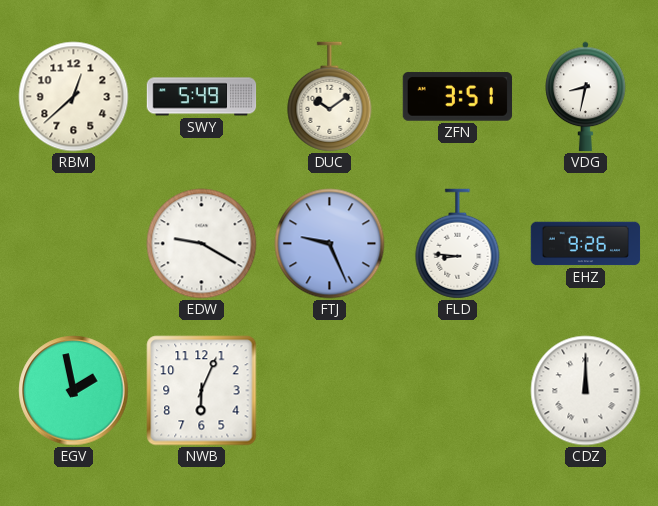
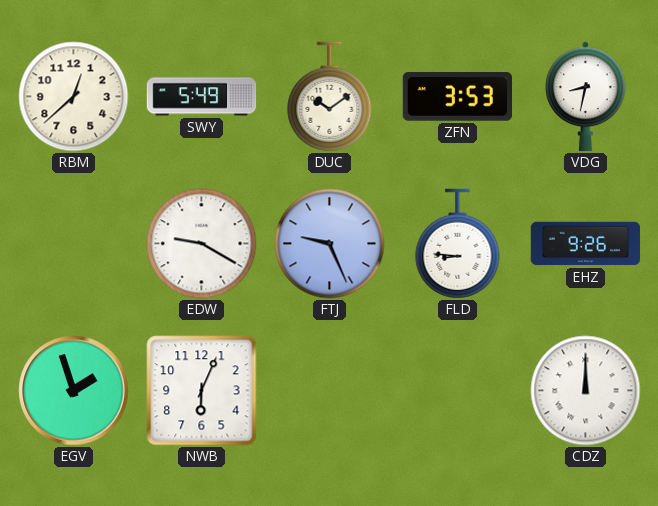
ZFN: 3:51 -> 3:53 (458, 97)
EGV: 1:58 -> 1:57 (74, 391)
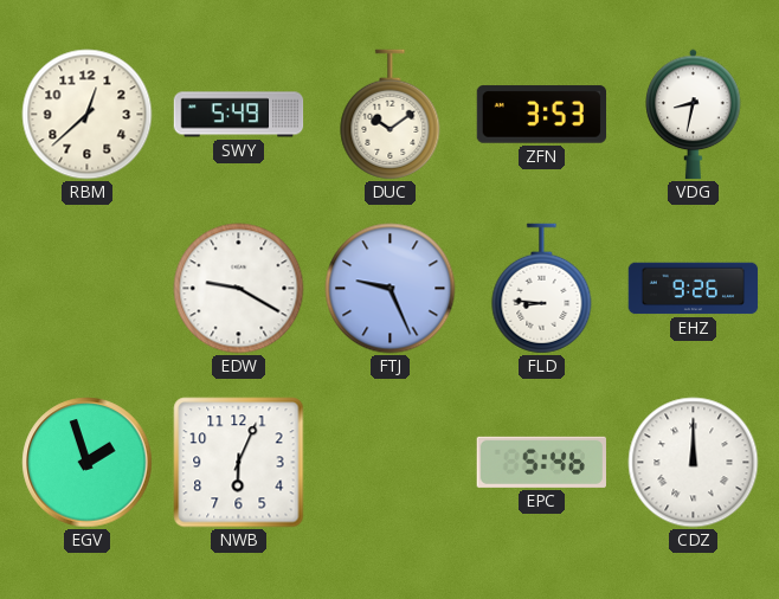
EPC: none -> 5:46 (541, 462)
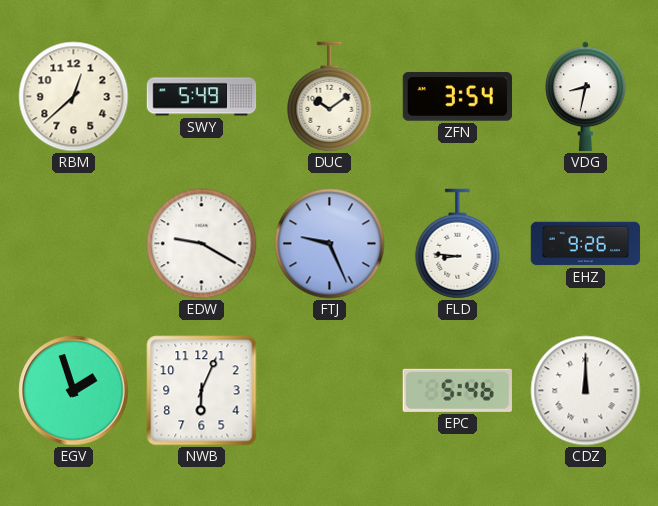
ZFN: 3:53 -> 3:54 (458, 97)
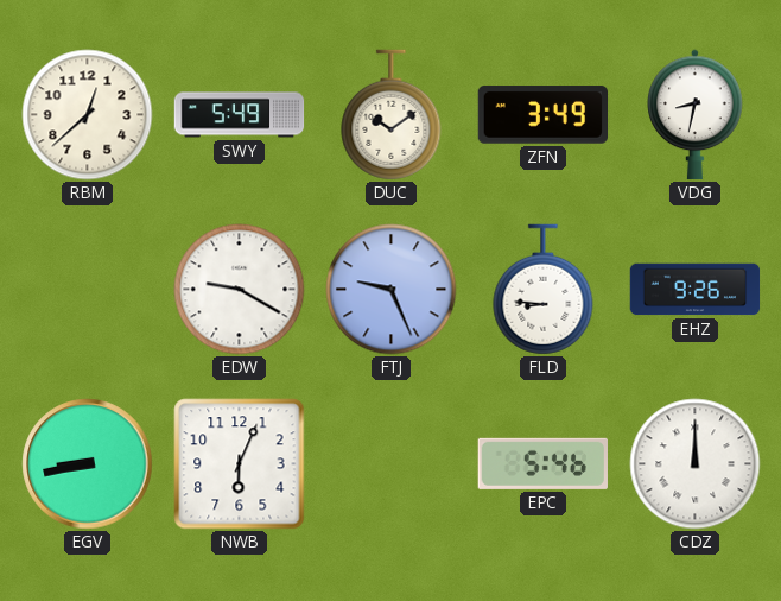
ZFN: 3:54 -> 3:49 (544, 115)
EGV: 1:57 -> 8:43 (88, 464)
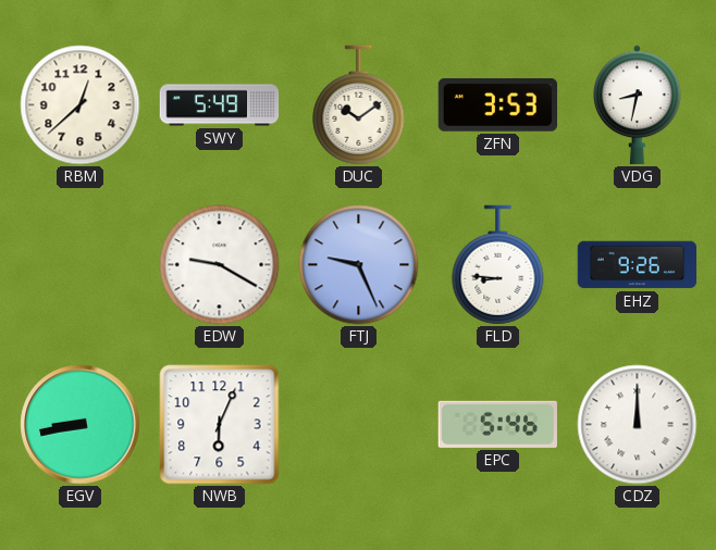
ZFN: 3:49 -> 3:53 (498, 105)
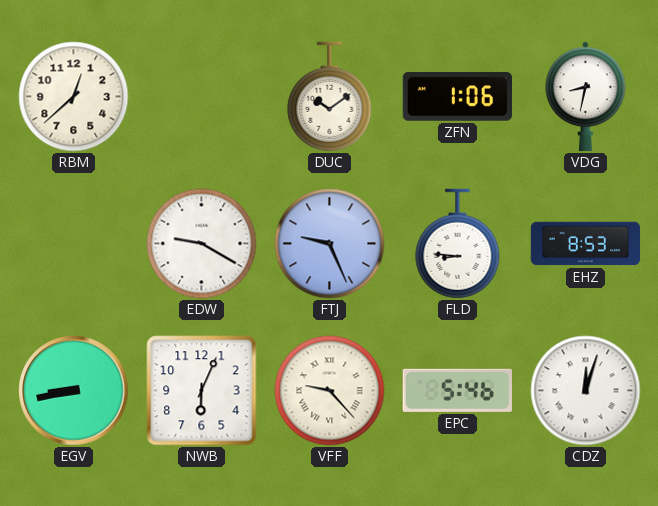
SWY: 5:49 -> none (220, 105)
ZFN: 3:53 -> 1:06 (458, 97)
EHZ: 9:26 -> 8:53 (586, 244)
VFF: none -> 9:23 (330, 391)
CDZ: 12:00 -> 12:03 (586, 391)
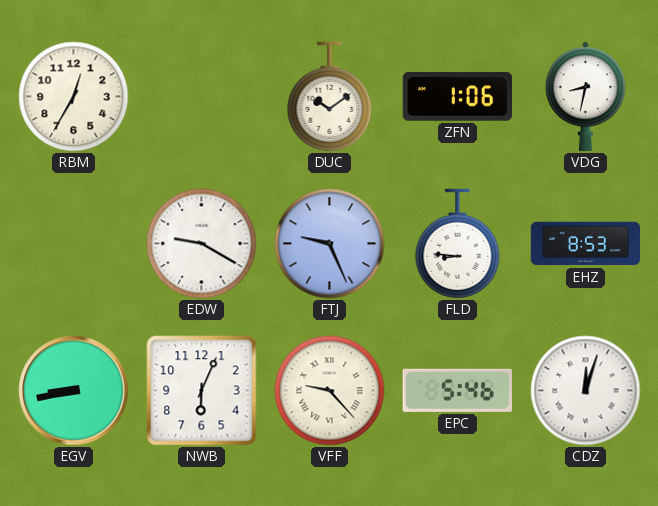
RBM: 12:38 -> 12:35 (74, 97)
